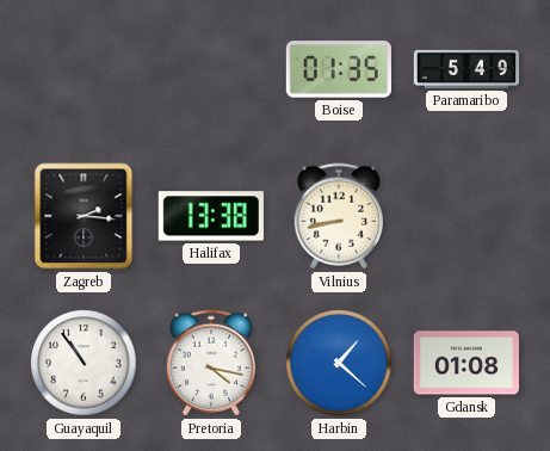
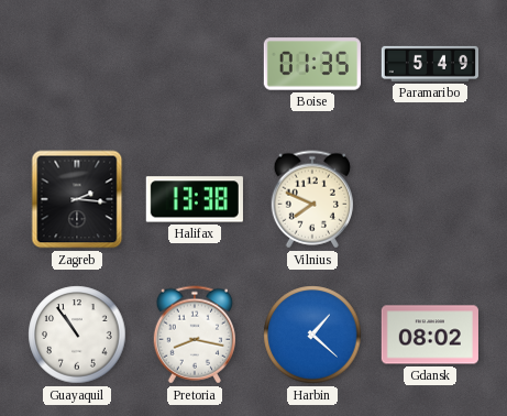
Vilnius: 8:43 -> 7:49 (311, 199)
Pretoria: 4:17 -> 8:17 (194, 335)
Gdansk: 01:08 -> 08:02 (430, 335)
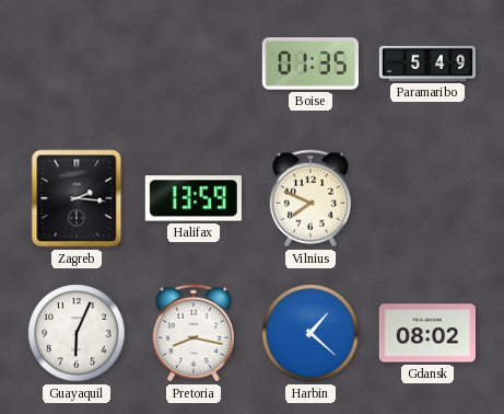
Halifax: 13:38 -> 13:59 (194, 198)
Guayaquil: 10:54 -> 6:04 (77, 333)
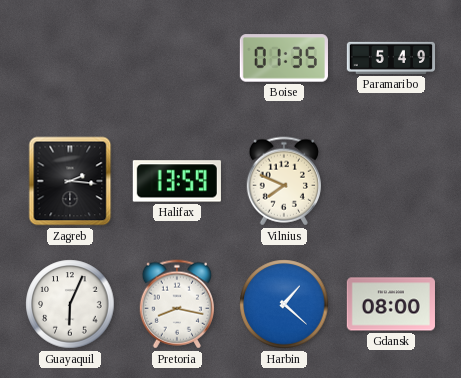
Gdansk: 08:02 -> 08:00 (391, 304)
